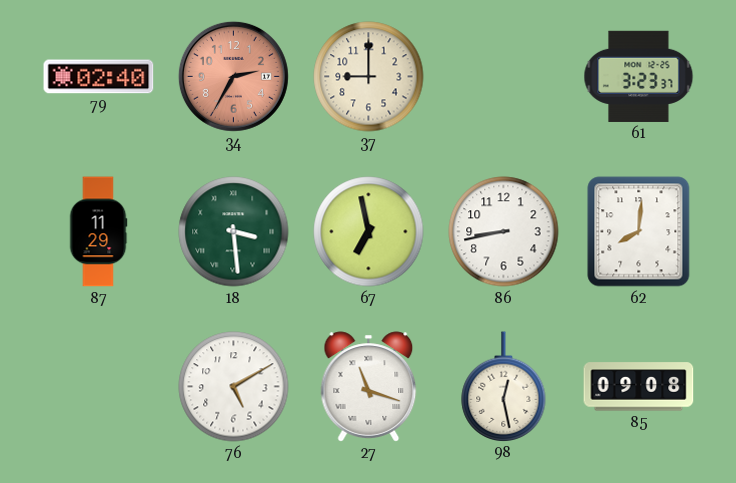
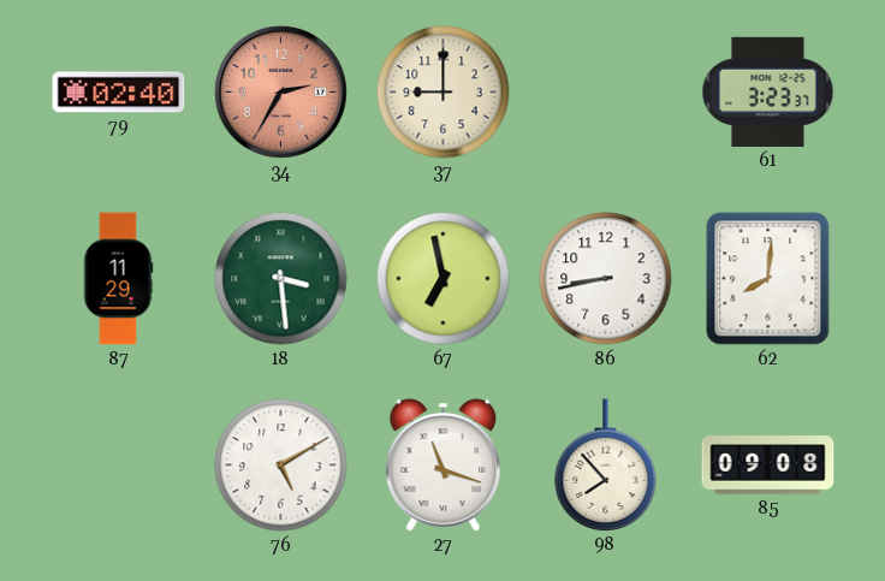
98: 12:28 -> 7:53 (606, 464)
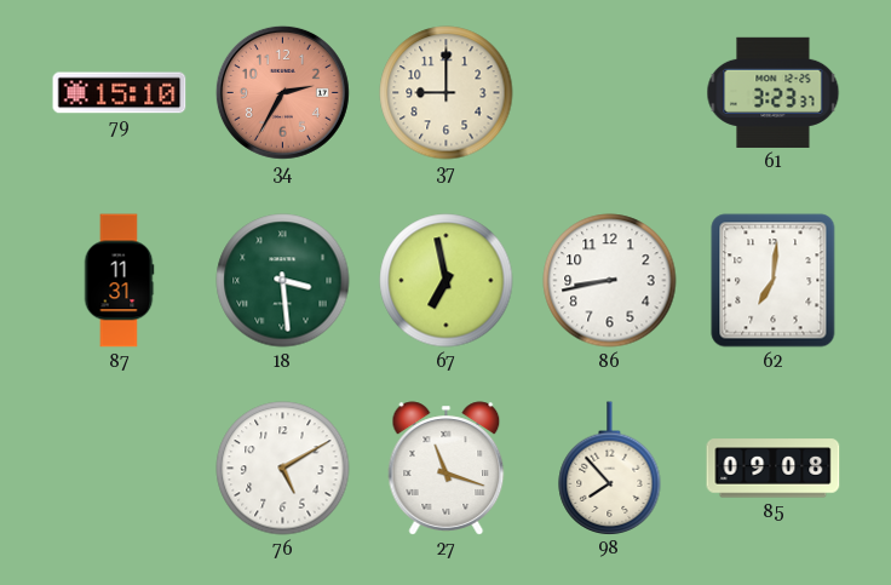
79: 02:40 -> 15:10 (120, 93)
87: 11:29 -> 11:31 (119, 281)
62: 8:01 -> 7:01 (774, 281)
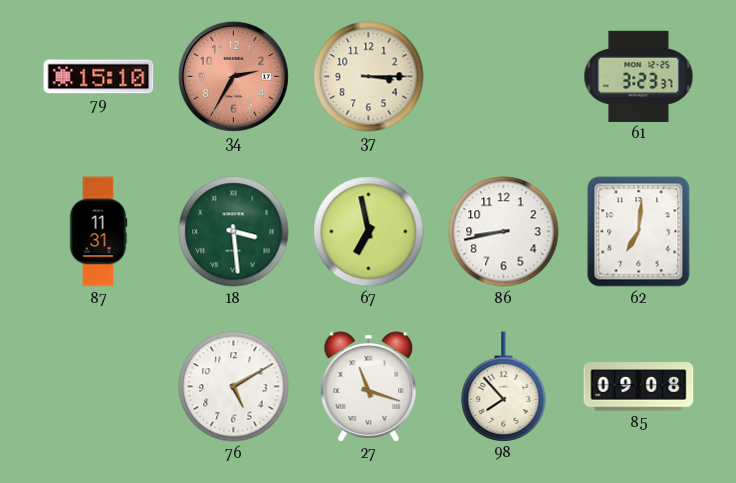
37: 9:00 -> 3:15 (369, 77)
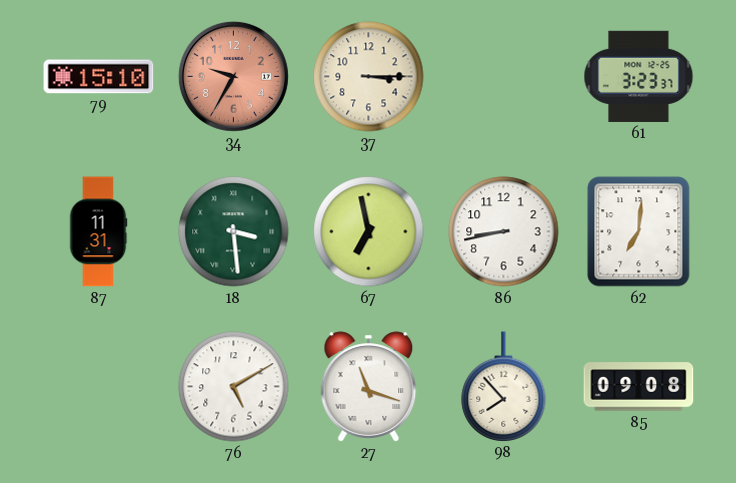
34: 2:35 -> 9:35 (233, 76)
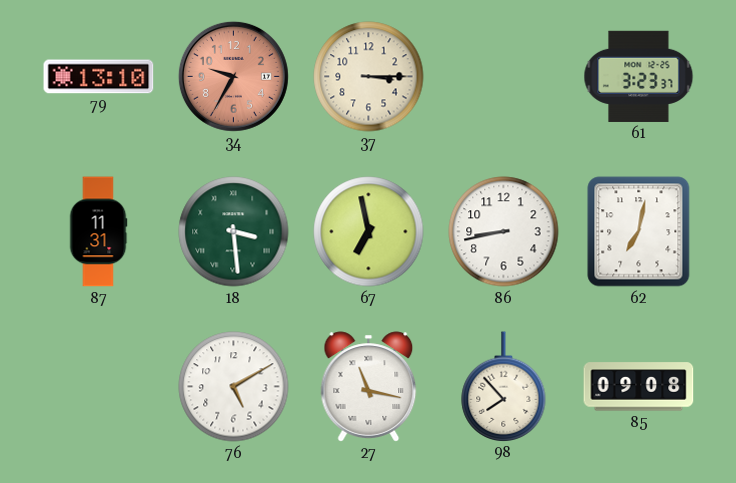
79: 15:10 -> 13:10 (99, 77)
62: 7:01 -> 7:02 (639, 232)
27: 11:18 -> 11:17 (369, 387)
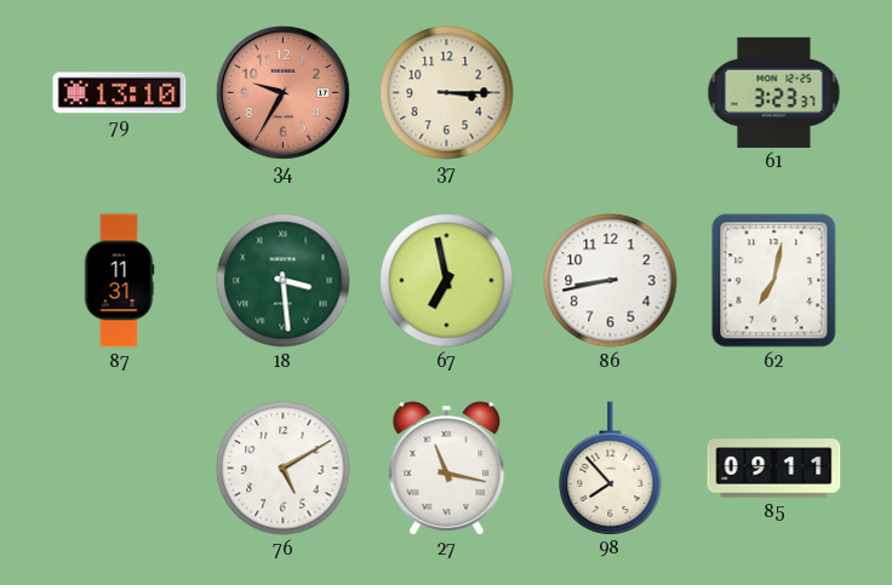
85: 09:08 -> 09:11 (774, 469)
